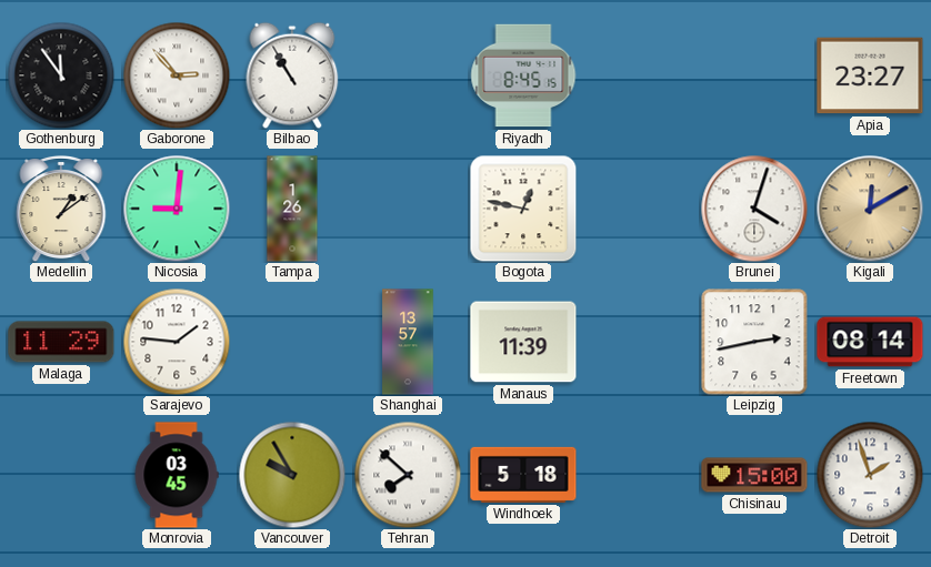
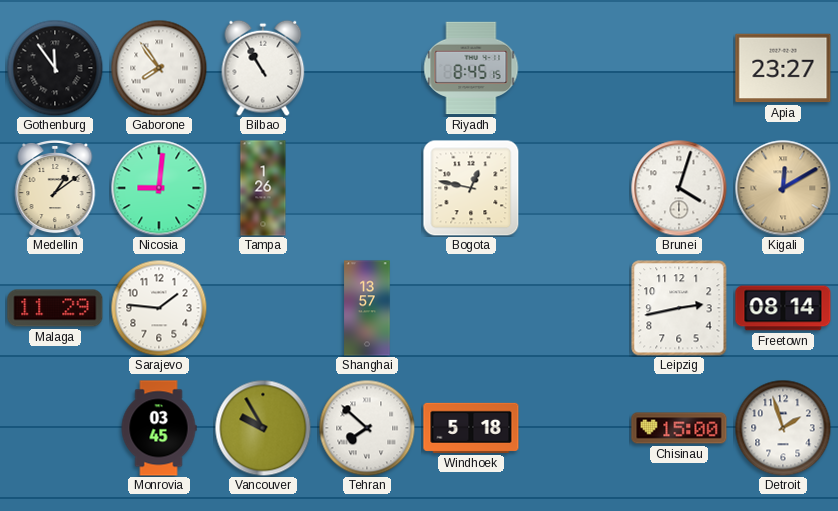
Gaborone: 2:53 -> 7:54 (159, 68)
Manaus: 11:39 -> none (523, 342)
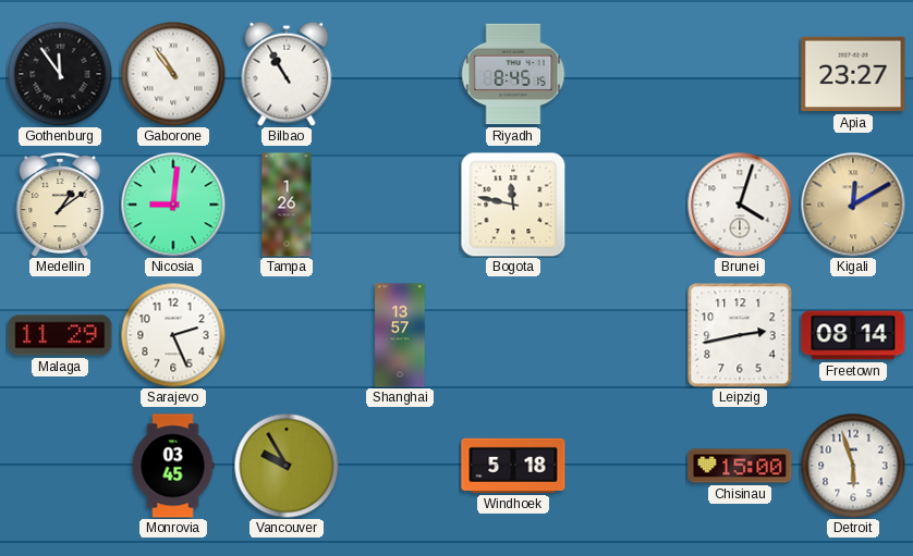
Gaborone: 7:54 -> 10:54 (173, 74)
Bogota: 12:47 -> 11:47 (513, 205)
Sarajevo: 1:46 -> 2:26 (173, 335)
Tehran: 7:52 -> none (367, 428)
Detroit: 1:57 -> 5:57 (853, 466)
